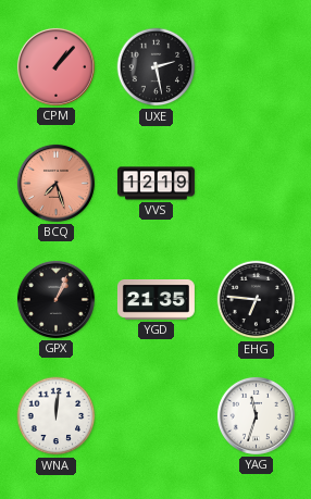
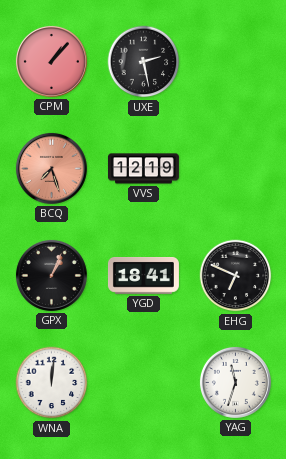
YGD: 21:35 -> 18:41 (143, 276)
EHG: 6:46 -> 6:49 (236, 276)
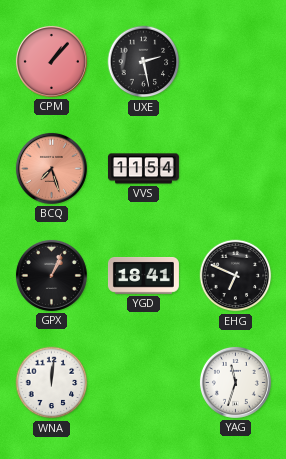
VVS: 12:19 -> 11:54 (143, 169)
